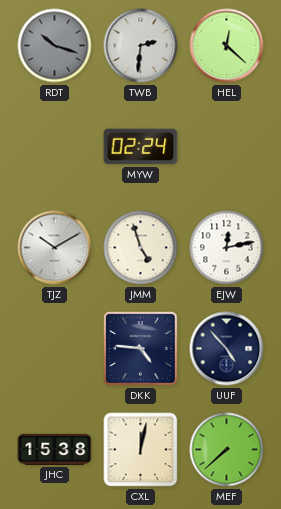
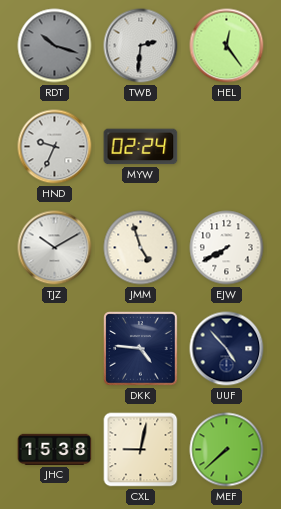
HEL: 12:22 -> 12:24 (227, 46)
HND: none -> 9:34 (55, 147)
EJW: 12:13 -> 7:40 (227, 248)
CXL: 12:02 -> 9:02 (141, 450)
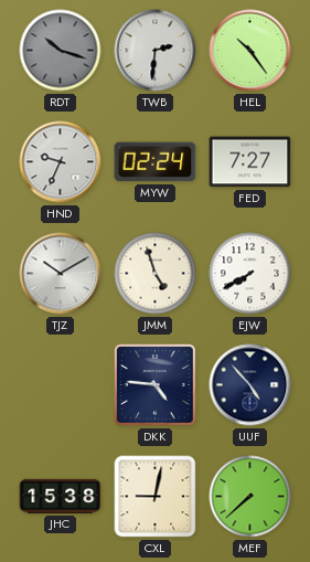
HEL: 12:24 -> 10:24 (250, 51)
FED: none -> 7:27 (250, 162)
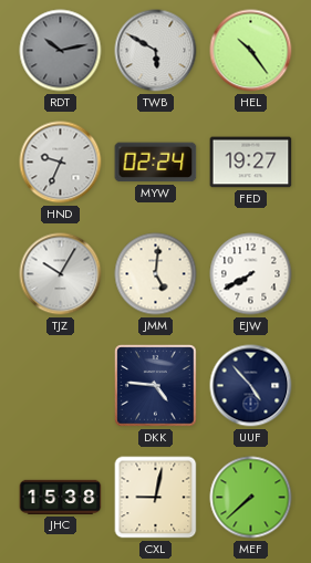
RDT: 10:18 -> 10:13 (61, 51)
TWB: 2:31 -> 5:50 (156, 51)
FED: 7:27 -> 19:27 (251, 163)
TJZ: 10:10 -> 10:05 (61, 274)
JMM: 4:57 -> 5:01 (156, 274)
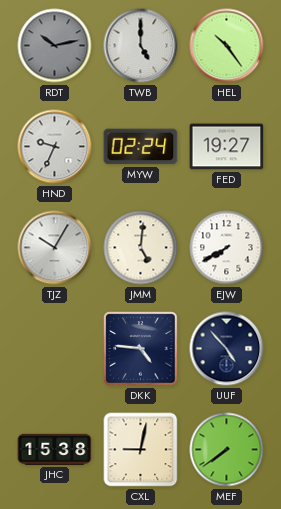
TWB: 5:50 -> 5:00 (141, 46)
MEF: 7:38 -> 7:39 (227, 450)
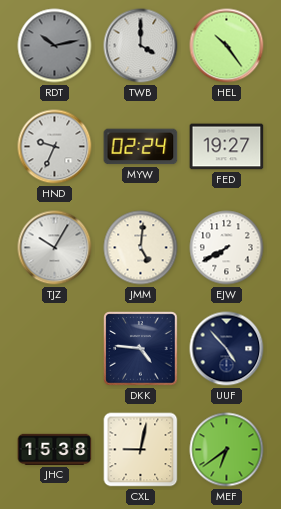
TWB: 5:00 -> 4:00 (141, 46)
MEF: 7:39 -> 6:39 (227, 450)
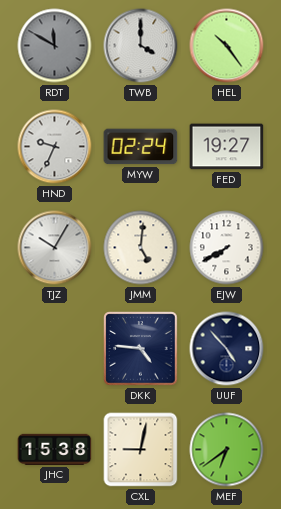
RDT: 10:13 -> 11:50 (55, 46)
